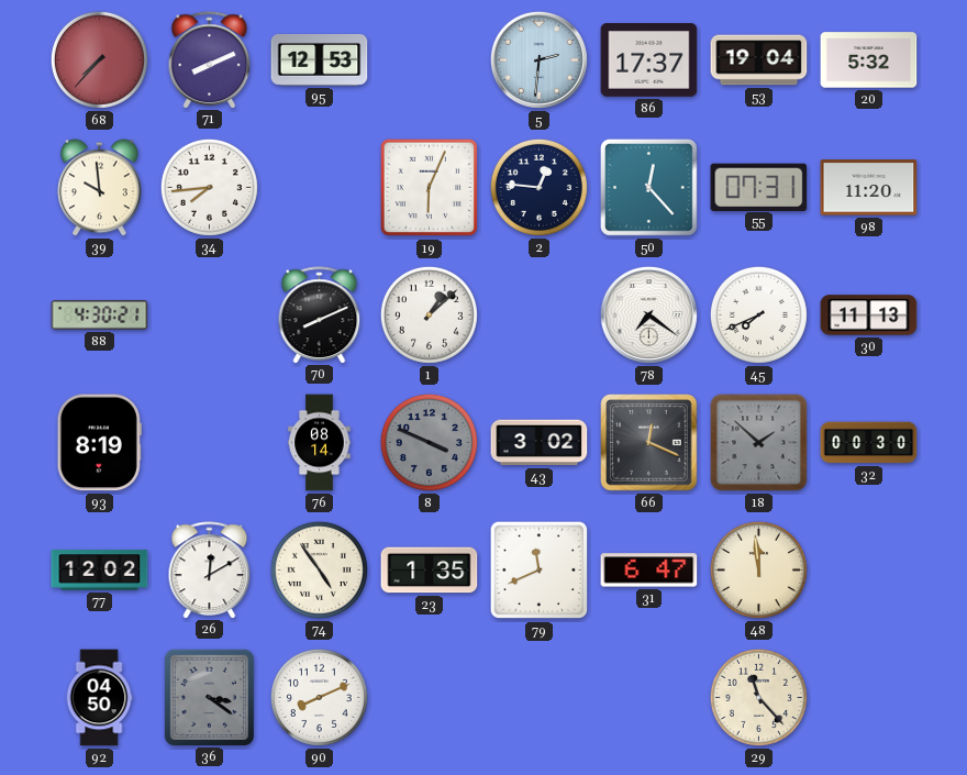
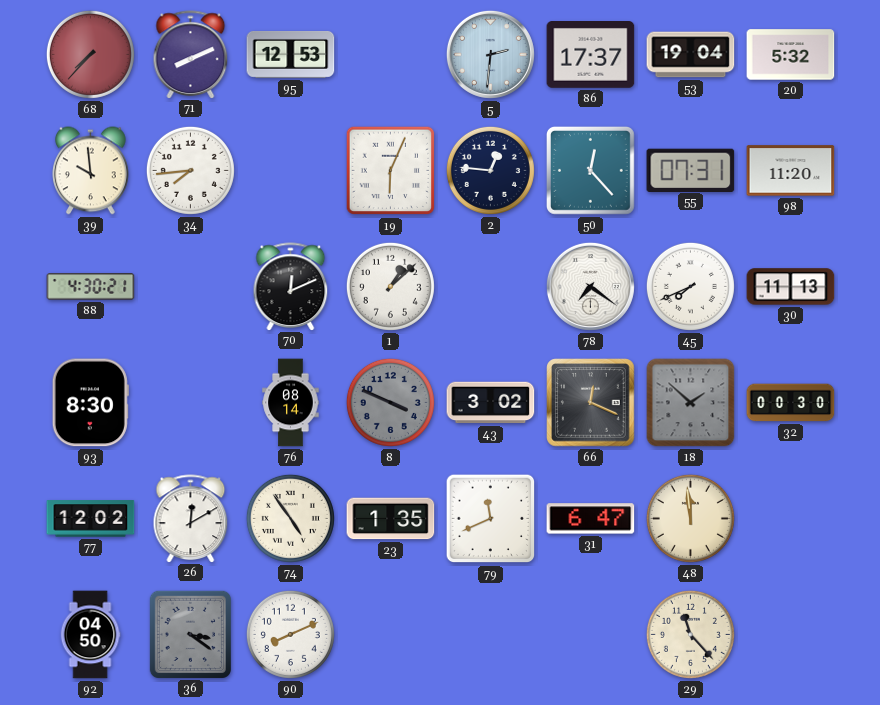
70: 8:11 -> 12:11 (291, 286)
93: 8:19 -> 8:30 (90, 403)
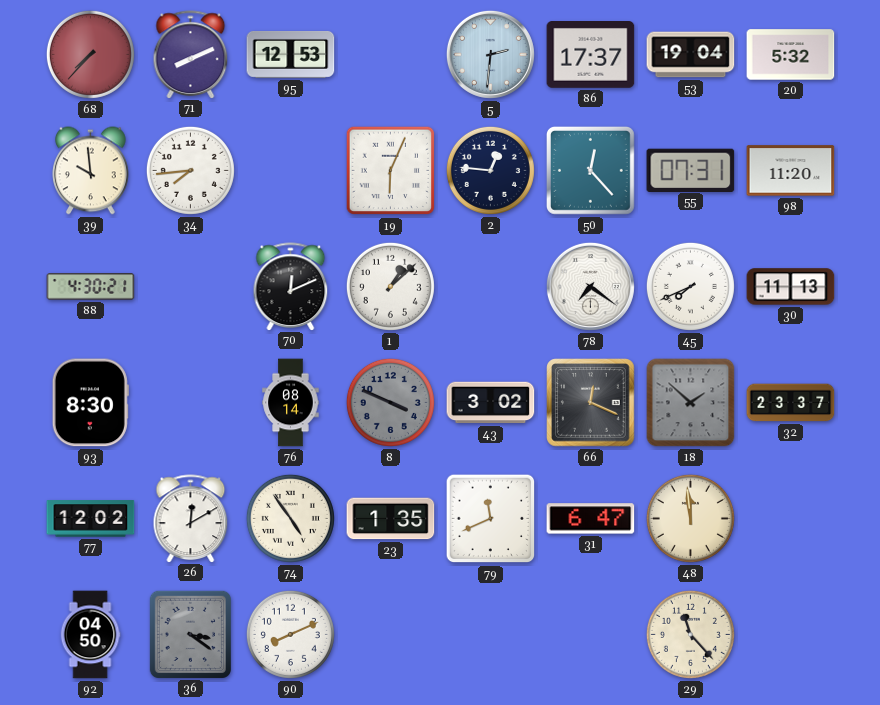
32: 00:30 -> 23:37 (791, 403)
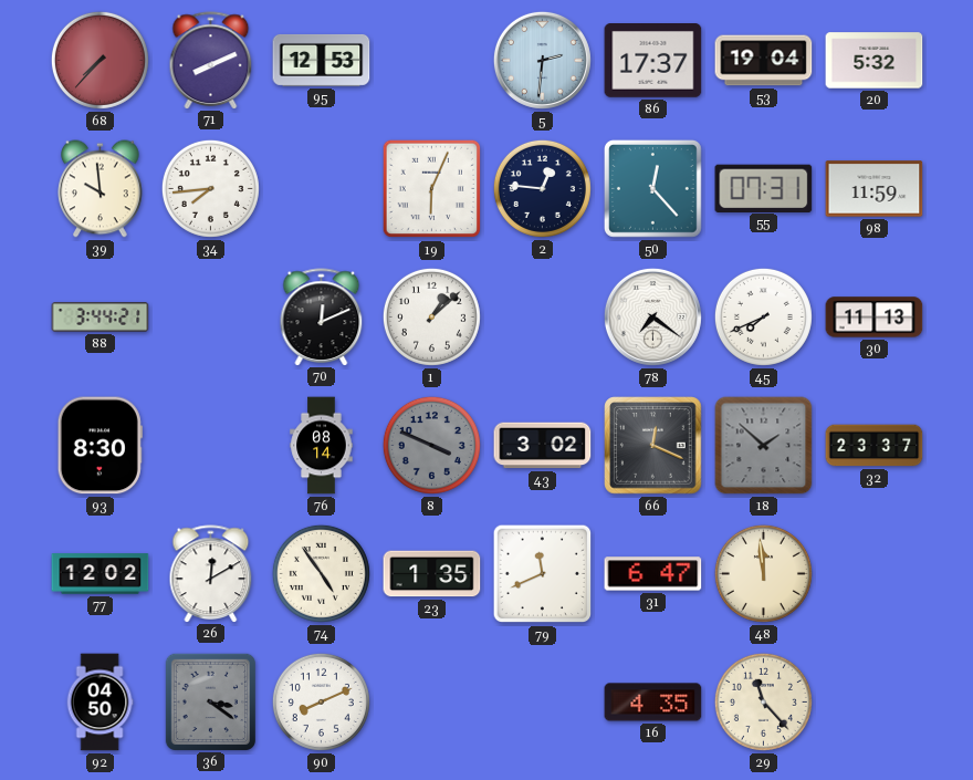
98: 11:20 -> 11:59 (875, 189)
88: 4:30 -> 3:44 (101, 318)
16: none -> 4:35 (653, 703)
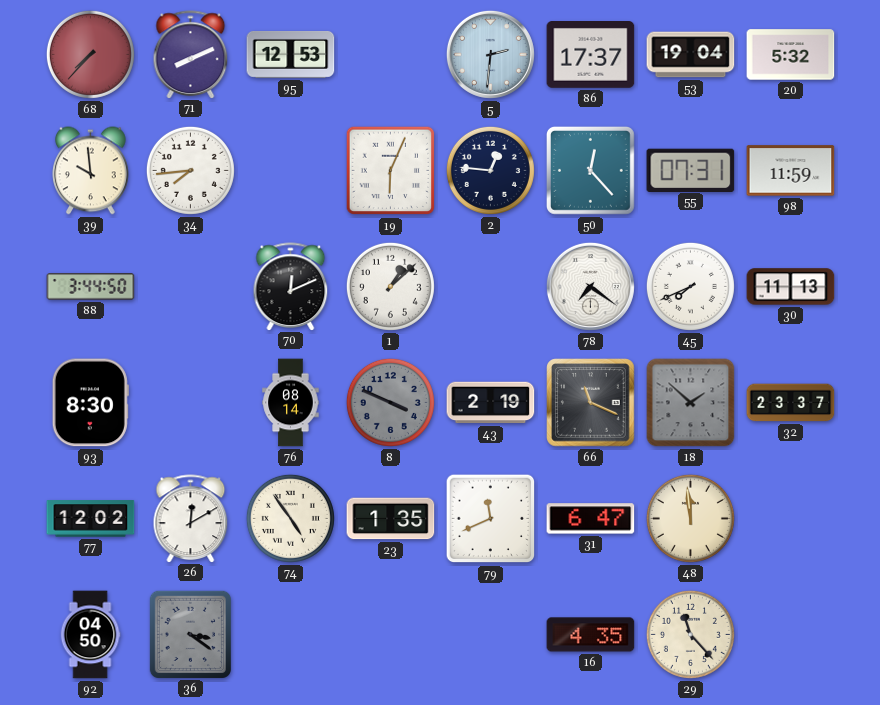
88: 3:44:21 -> 3:44:50 (91, 287)
43: 3:02 -> 2:19 (491, 403)
66: 12:19 -> 11:19 (591, 403)
90: 8:11 -> none (321, 701)
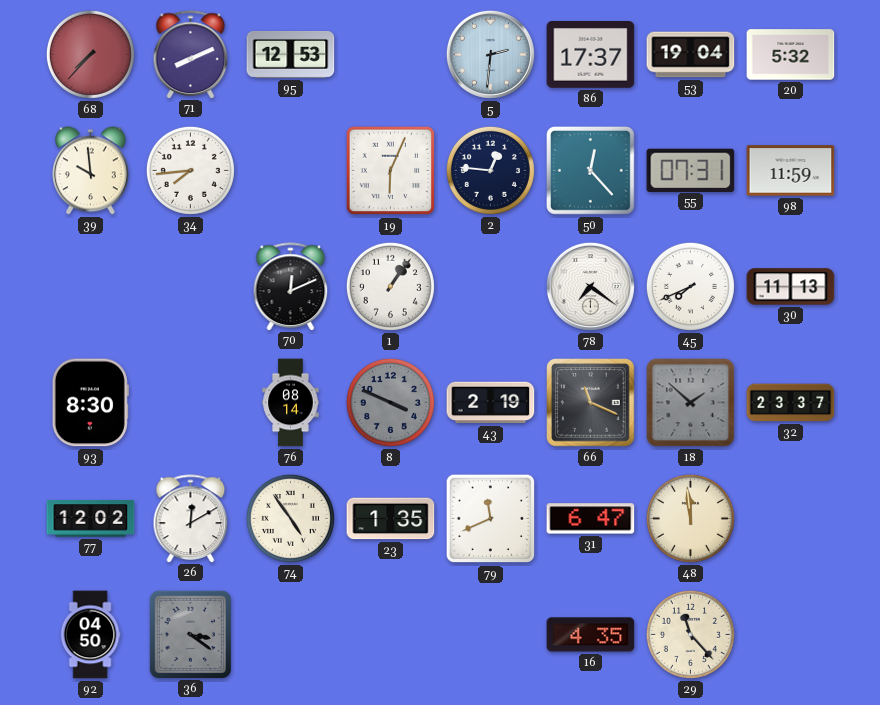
88: 3:44 -> none (91, 287)
1: 1:08 -> 1:06 (390, 286)
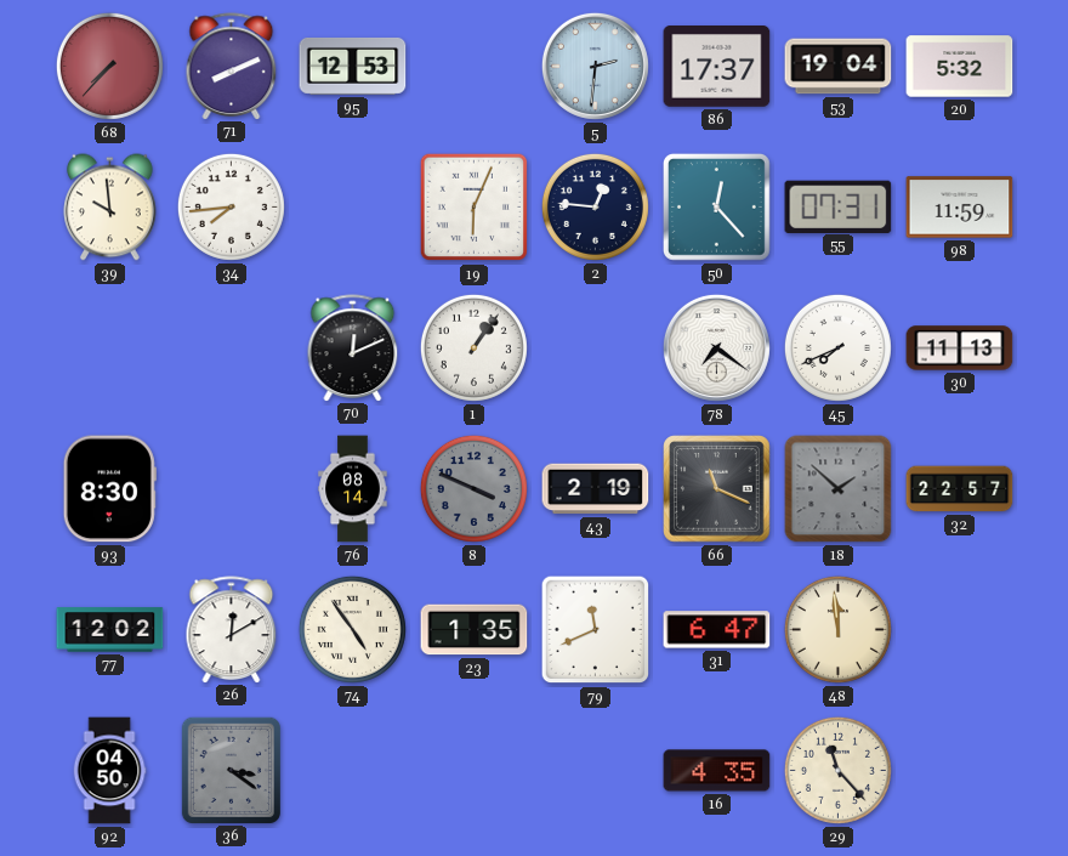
32: 23:37 -> 22:57 (960, 489)
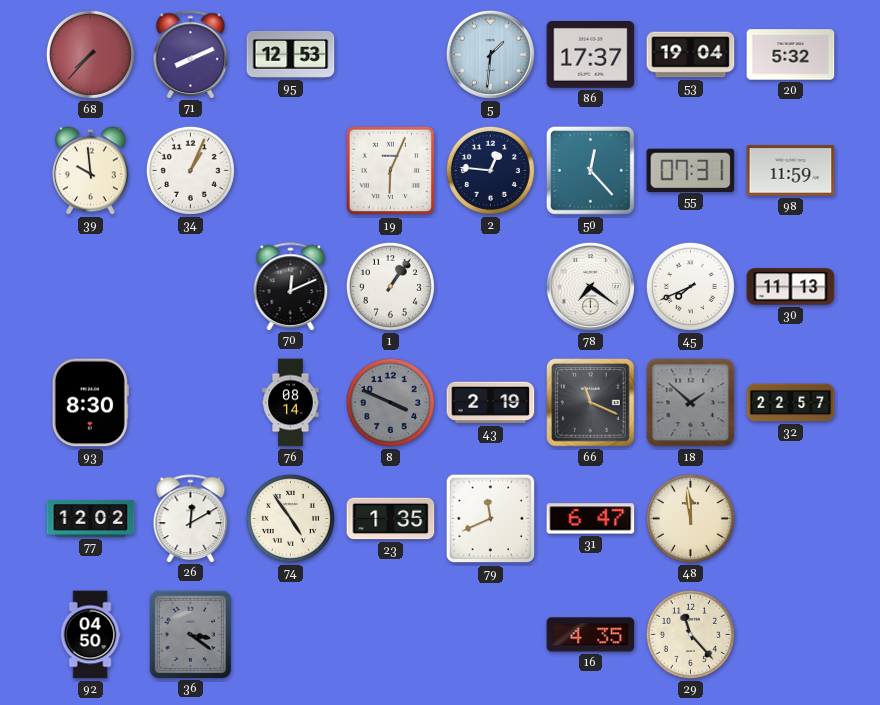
5: 2:31 -> 1:31 (490, 54)
34: 7:44 -> 1:04 (190, 170)
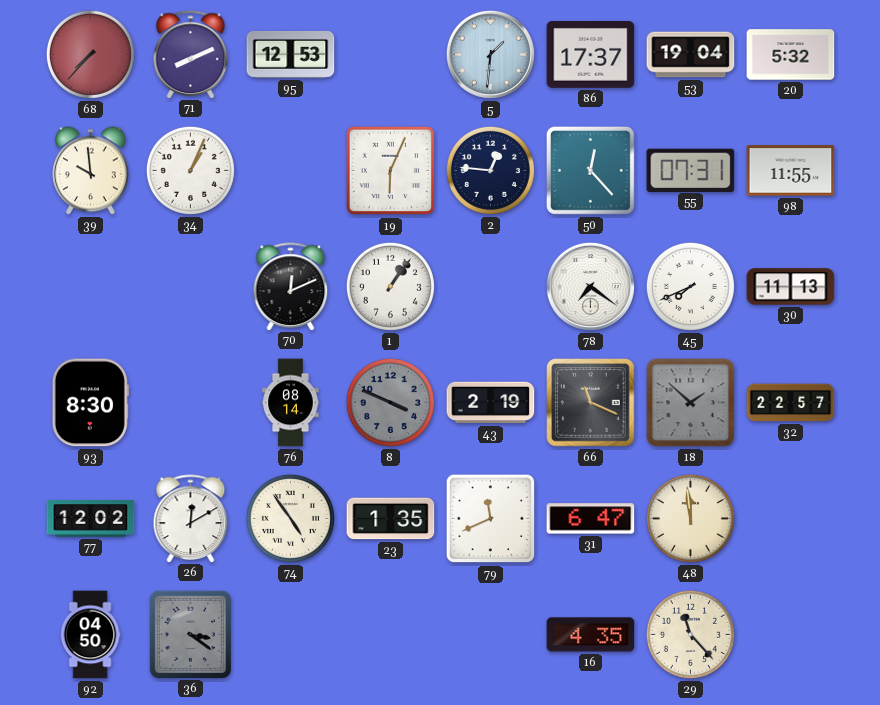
98: 11:59 -> 11:55 (791, 171)
